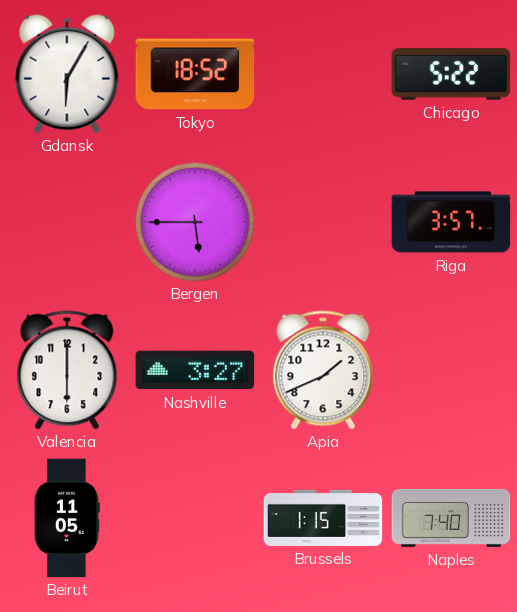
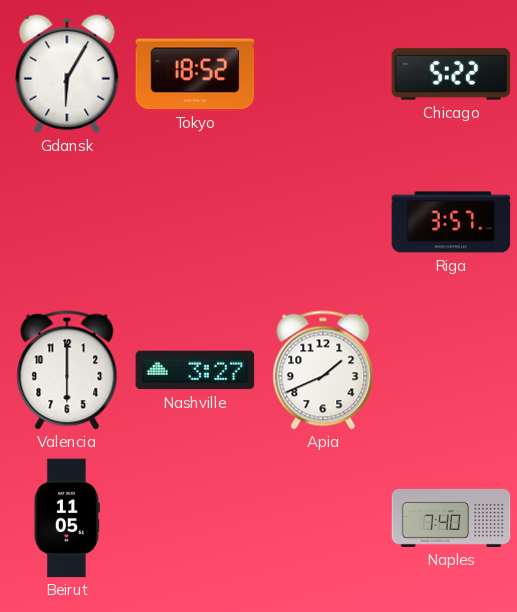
Bergen: 5:45 -> none (195, 222)
Brussels: 1:15 -> none (323, 518)
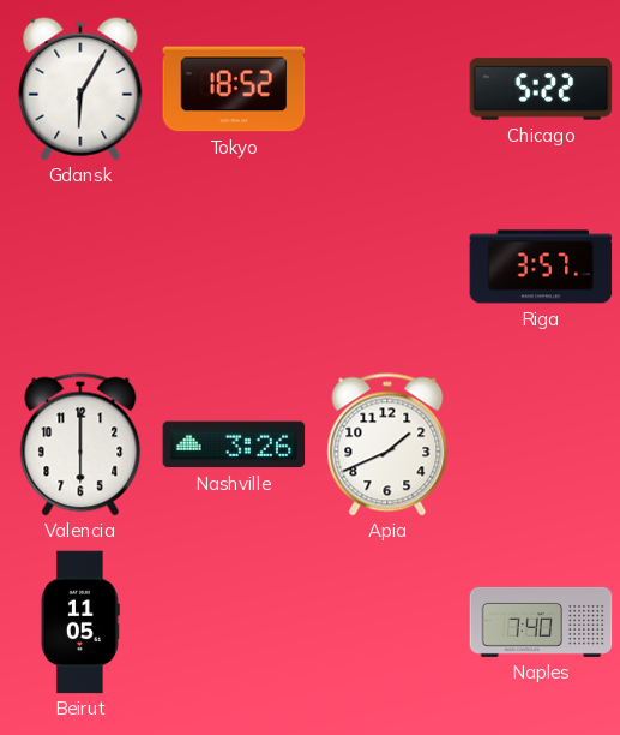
Nashville: 3:27 -> 3:26 (234, 444)
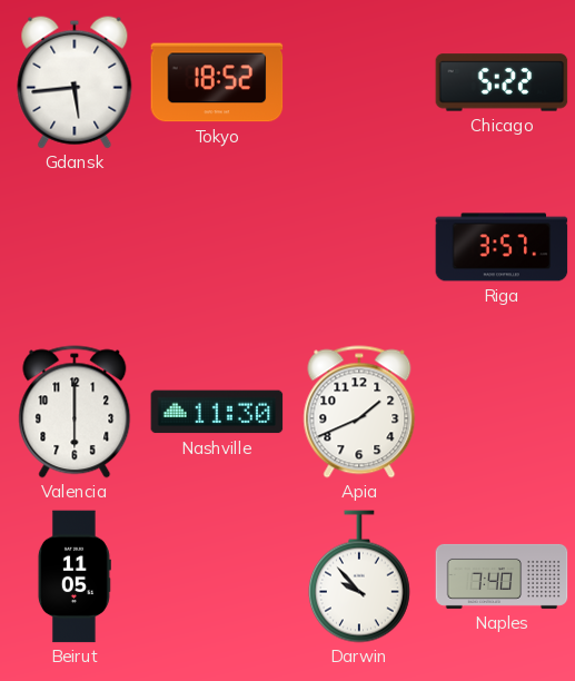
Gdansk: 6:05 -> 5:44 (75, 82)
Nashville: 3:26 -> 11:30 (217, 412)
Darwin: none -> 9:53 (359, 576)
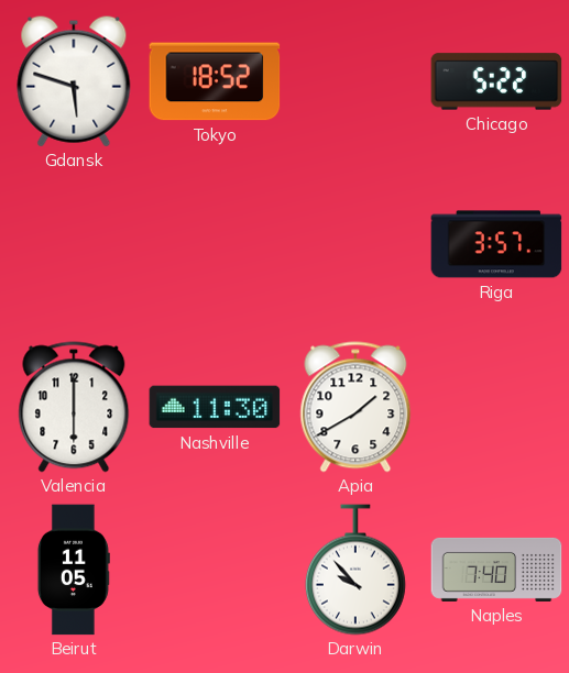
Gdansk: 5:44 -> 5:48 (74, 81)
Apia: 1:41 -> 1:40 (355, 407)
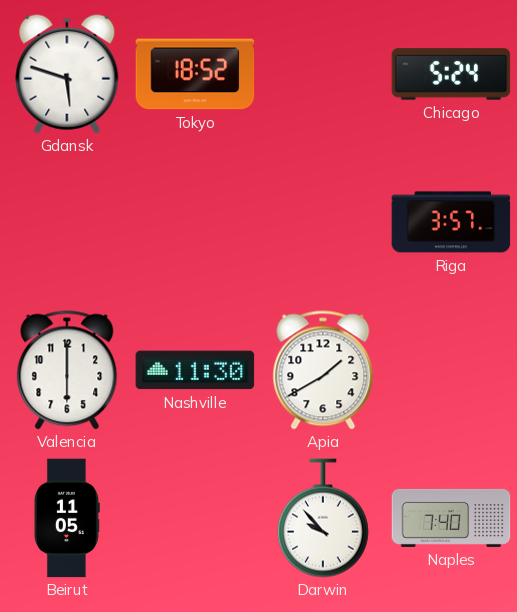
Chicago: 5:22 -> 5:24 (451, 74)
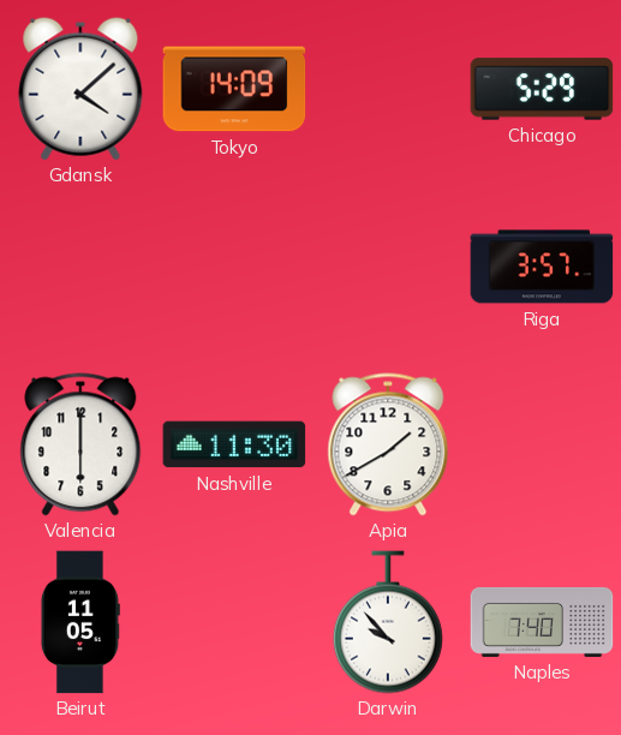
Gdansk: 5:48 -> 4:08 (80, 89)
Tokyo: 18:52 -> 14:09 (234, 89)
Chicago: 5:24 -> 5:29 (542, 89)
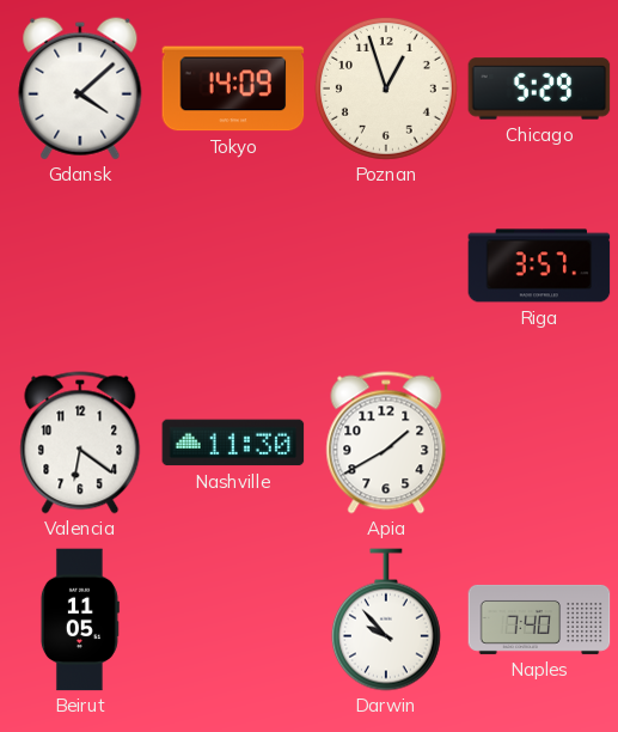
Poznan: none -> 12:57 (386, 89)
Valencia: 6:00 -> 6:21 (80, 443)
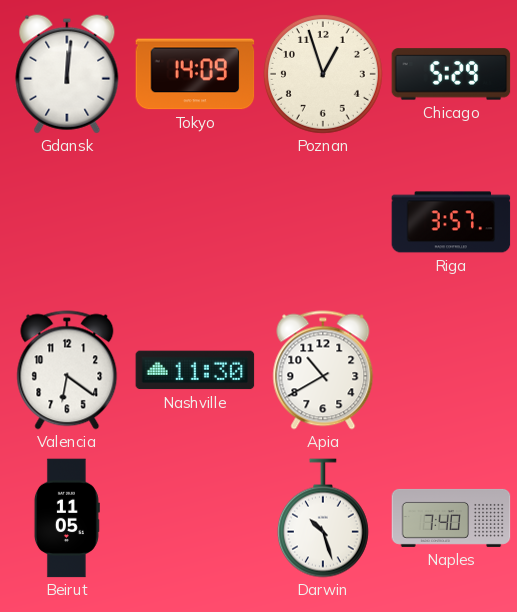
Gdansk: 4:08 -> 12:01 (67, 74)
Apia: 1:40 -> 10:40 (323, 370)
Darwin: 9:53 -> 10:27 (323, 518)
